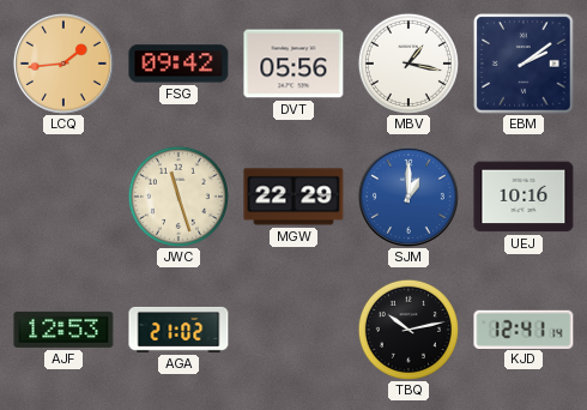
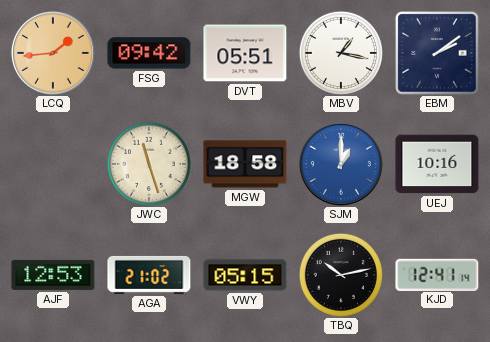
DVT: 05:56 -> 05:51 (245, 53)
MGW: 22:29 -> 18:58 (245, 164)
VWY: none -> 05:15 (245, 275)
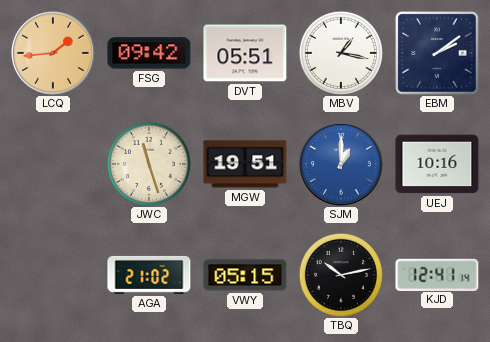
MGW: 18:58 -> 19:51 (245, 164)
AJF: 12:53 -> none (53, 275)
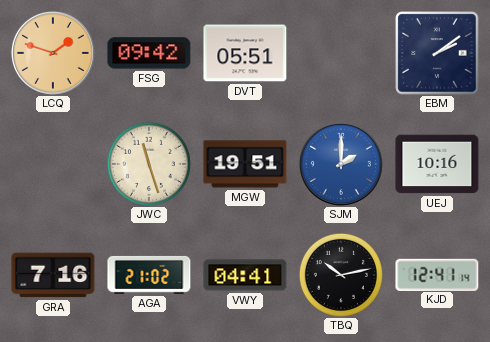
LCQ: 1:44 -> 1:48 (53, 53)
MBV: 1:17 -> none (341, 53)
SJM: 1:00 -> 2:00 (341, 164)
GRA: none -> 7:16 (53, 275)
VWY: 05:15 -> 04:41 (245, 275)
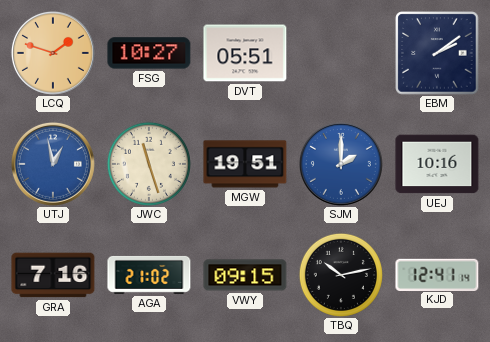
FSG: 09:42 -> 10:27 (149, 53)
UTJ: none -> 12:58 (53, 164)
VWY: 04:41 -> 09:15 (245, 275)
